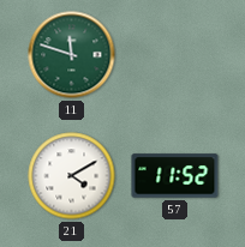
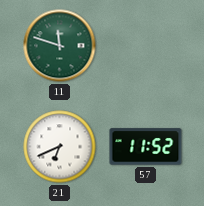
21: 4:10 -> 6:41 (60, 147)
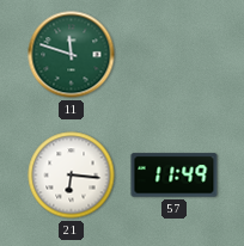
21: 6:41 -> 6:16 (72, 176)
57: 11:52 -> 11:49 (175, 176)
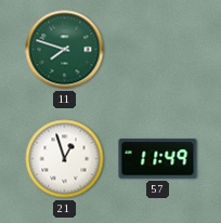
11: 11:48 -> 7:48 (65, 50)
21: 6:16 -> 12:57 (65, 159)
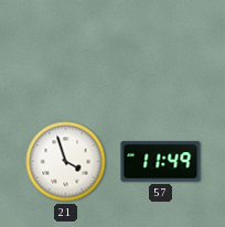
11: 7:48 -> none (65, 50)
21: 12:57 -> 3:57 (66, 162)
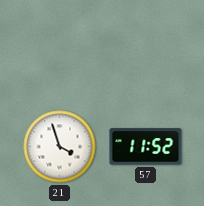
57: 11:49 -> 11:52 (146, 147)
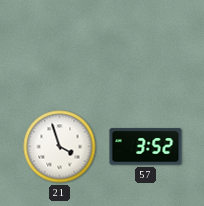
57: 11:52 -> 3:52 (146, 147)
